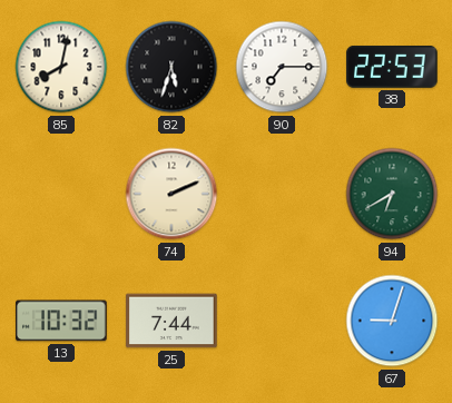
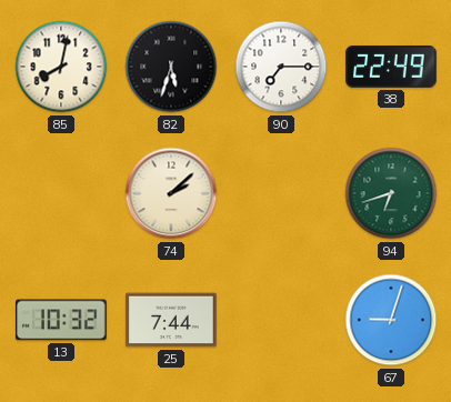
38: 22:53 -> 22:49 (391, 67)
74: 2:11 -> 2:08 (171, 193)
94: 6:40 -> 6:42 (391, 193)
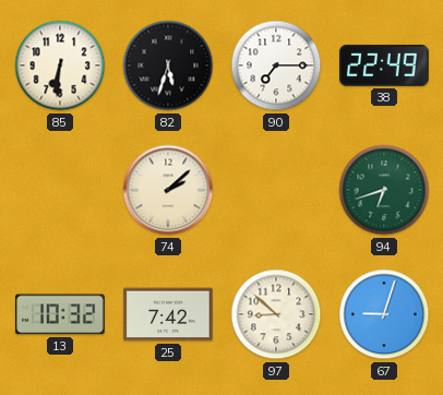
85: 8:02 -> 6:31 (60, 65)
25: 7:44 -> 7:42 (168, 314)
97: none -> 8:52 (276, 314)
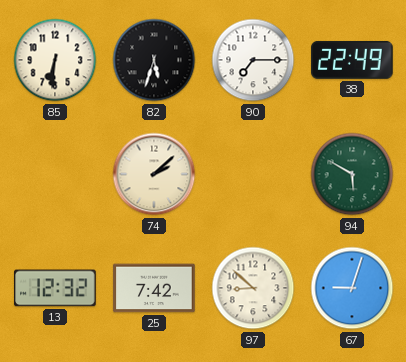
94: 6:42 -> 5:50 (352, 174)
13: 10:32 -> 12:32 (55, 288)
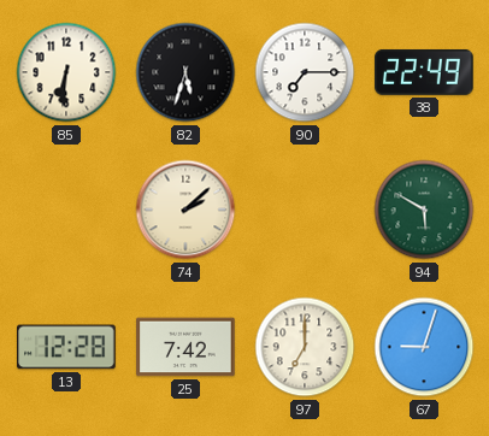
13: 12:32 -> 12:28 (66, 347)
97: 8:52 -> 7:00 (305, 347)
